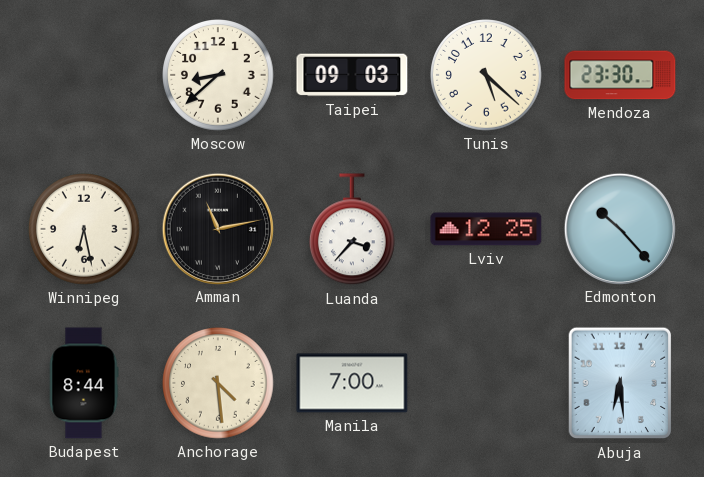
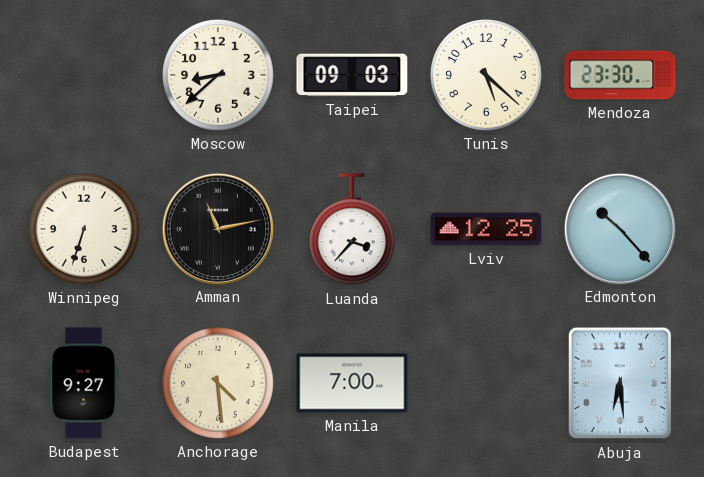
Winnipeg: 6:28 -> 6:33 (85, 230)
Budapest: 8:44 -> 9:27 (84, 383)
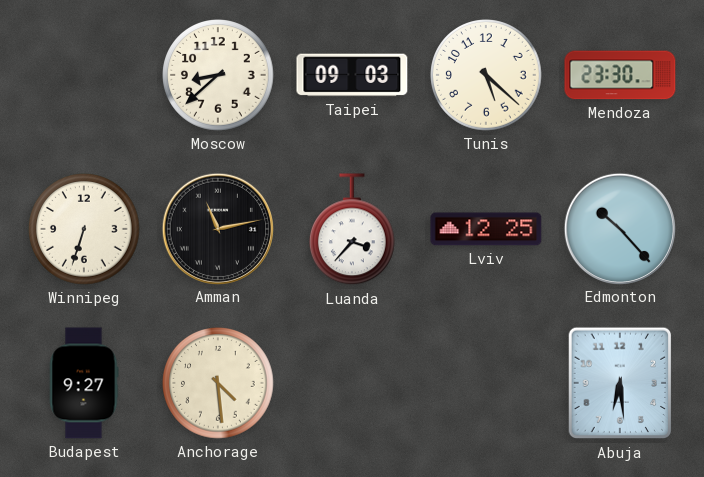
Manila: 7:00 -> none (352, 383)
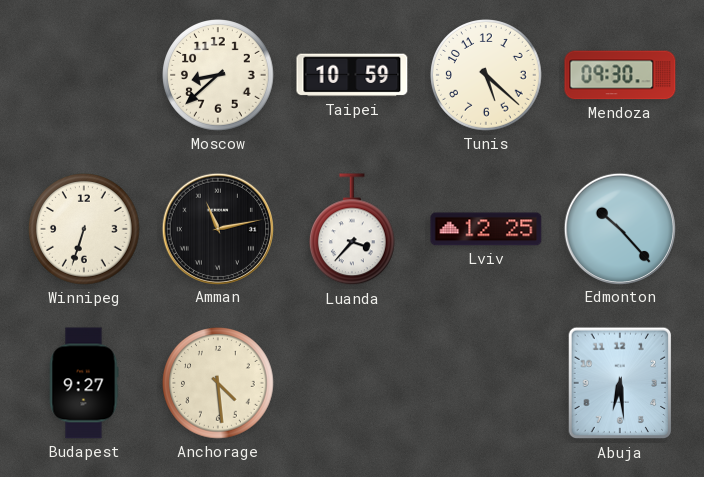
Taipei: 09:03 -> 10:59 (352, 75)
Mendoza: 23:30 -> 09:30 (620, 75)
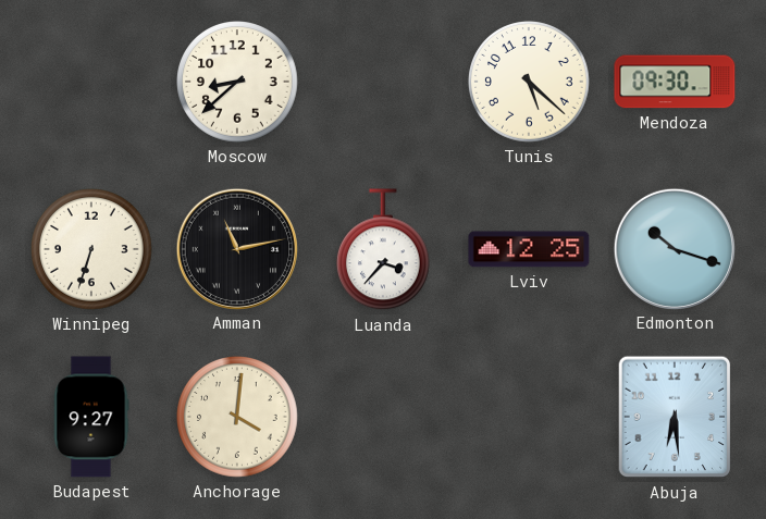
Taipei: 10:59 -> none (352, 75)
Edmonton: 10:23 -> 10:18 (674, 248)
Anchorage: 4:29 -> 4:01 (238, 418)
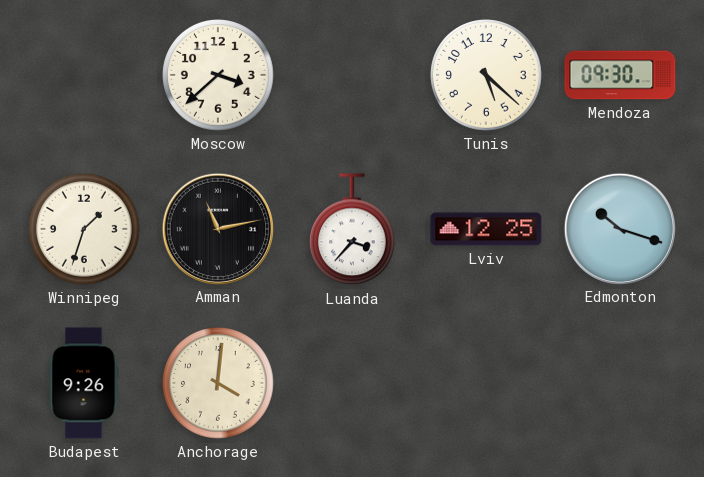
Moscow: 8:38 -> 3:38 (219, 76)
Winnipeg: 6:33 -> 1:33 (85, 230)
Budapest: 9:27 -> 9:26 (84, 383)
Abuja: 6:29 -> none (675, 417)
